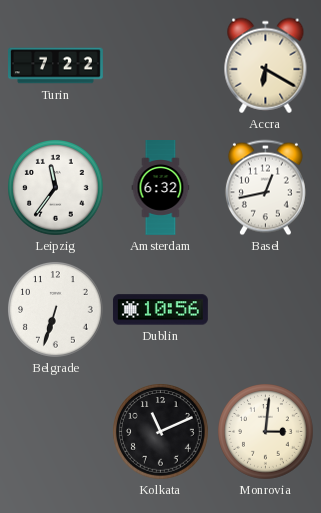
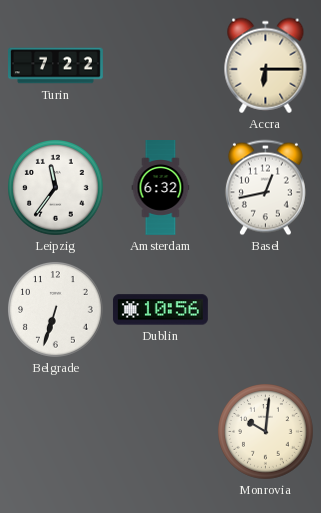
Accra: 6:20 -> 6:15 (266, 66)
Kolkata: 11:11 -> none (161, 432)
Monrovia: 3:01 -> 10:01 (266, 432)
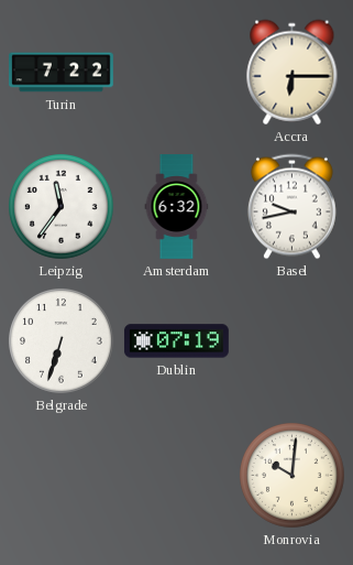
Basel: 12:43 -> 9:43 (291, 207)
Dublin: 10:56 -> 07:19 (176, 341)
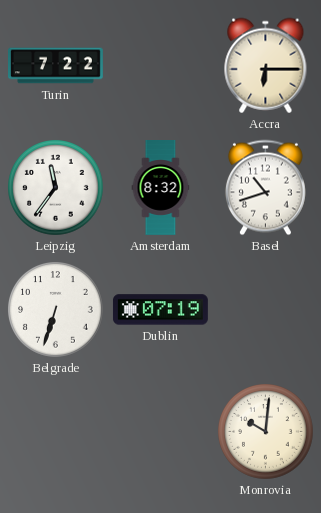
Amsterdam: 6:32 -> 8:32 (161, 188)
Basel: 9:43 -> 10:42 (265, 188)
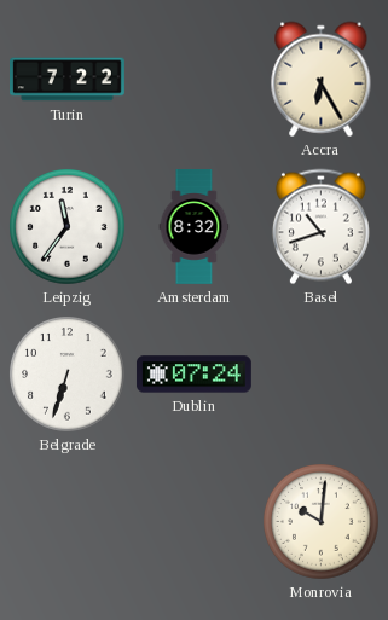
Accra: 6:15 -> 6:25 (322, 80)
Dublin: 07:19 -> 07:24 (193, 375)
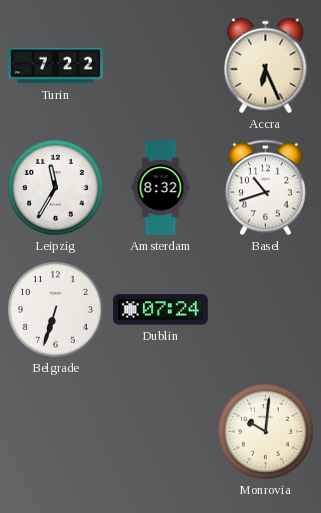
Accra: 6:25 -> 6:26 (266, 66)
Leipzig: 11:36 -> 11:35 (56, 188)
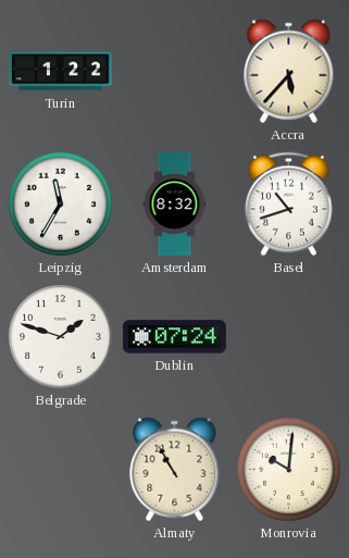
Turin: 7:22 -> 1:22 (61, 72)
Accra: 6:26 -> 5:37 (289, 72)
Belgrade: 6:33 -> 1:48 (61, 337)
Almaty: none -> 10:55 (175, 470)
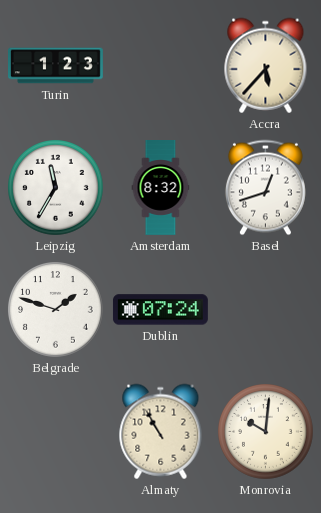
Turin: 1:22 -> 1:23 (56, 66)
Basel: 10:42 -> 12:42 (265, 188)
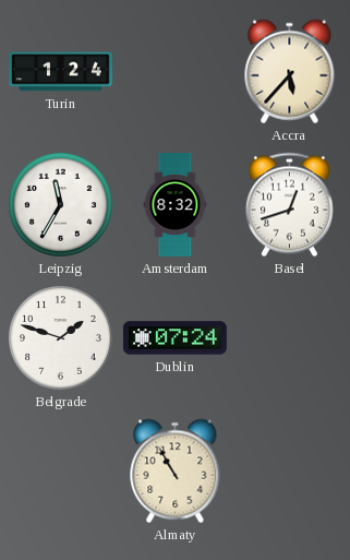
Turin: 1:23 -> 1:24 (61, 72)
Monrovia: 10:01 -> none (266, 432)
